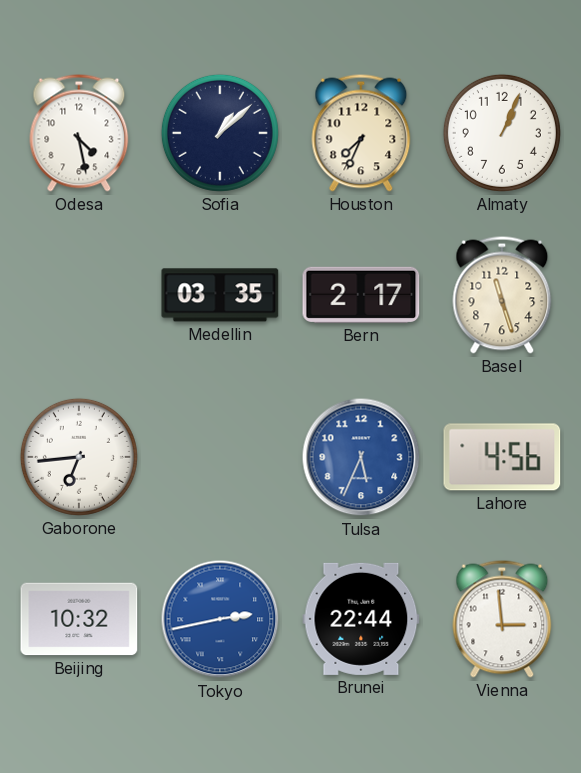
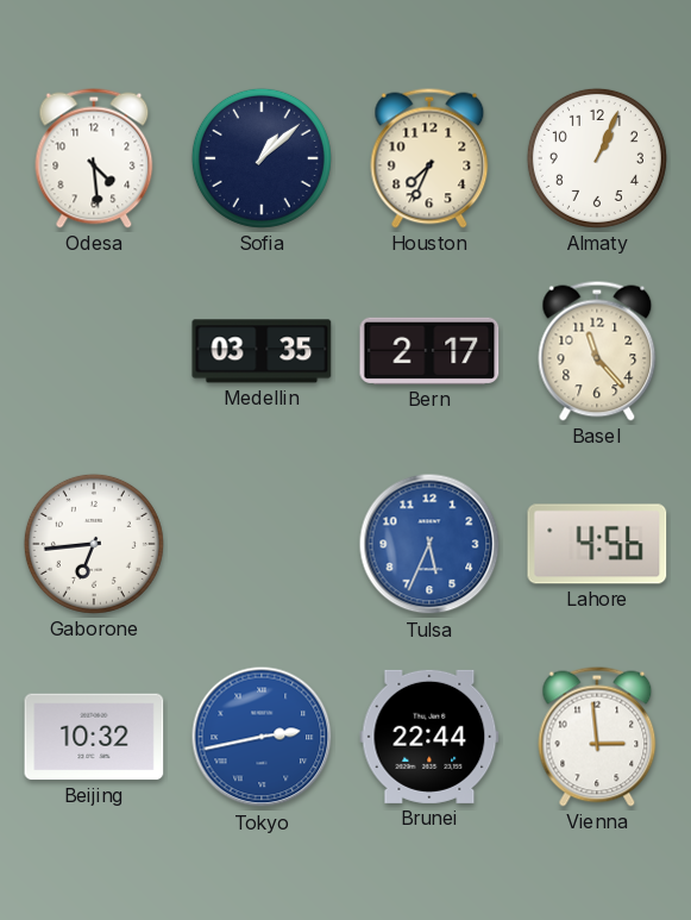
Odesa: 4:28 -> 4:29 (94, 158)
Basel: 11:27 -> 11:23 (597, 351)
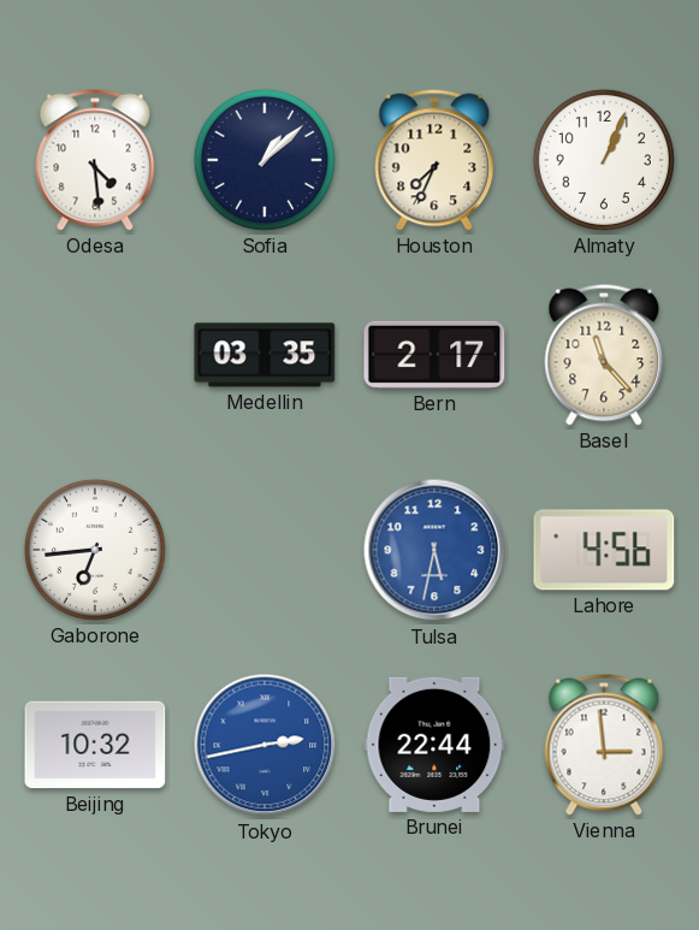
Tulsa: 5:34 -> 5:32 (434, 550)
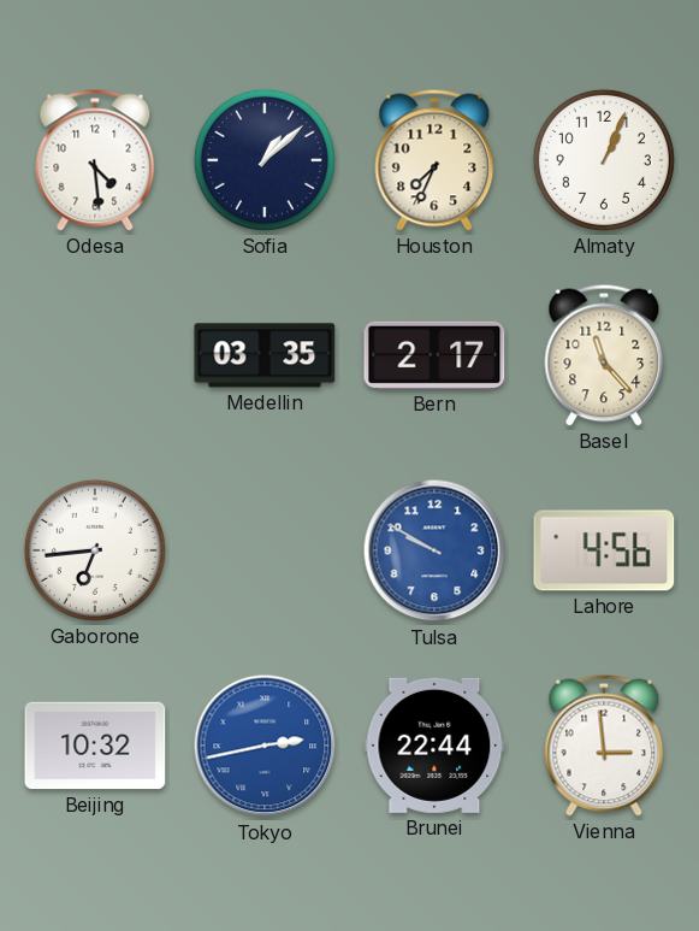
Tulsa: 5:32 -> 9:50 (434, 550)
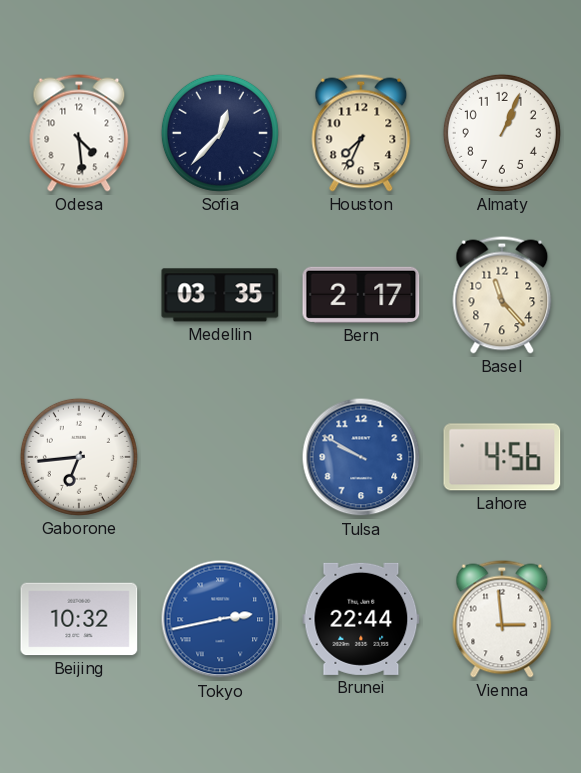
Sofia: 1:08 -> 12:37 (220, 133)
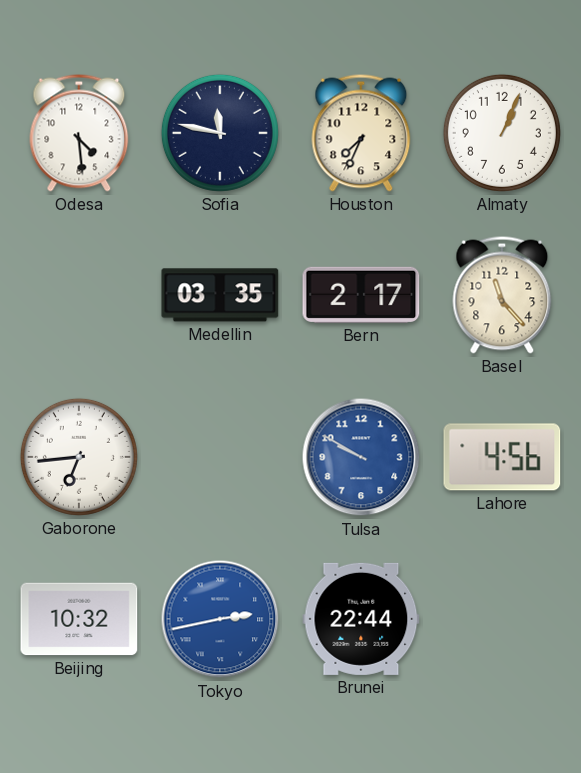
Sofia: 12:37 -> 11:47 (220, 133)
Vienna: 2:59 -> none (502, 619)
